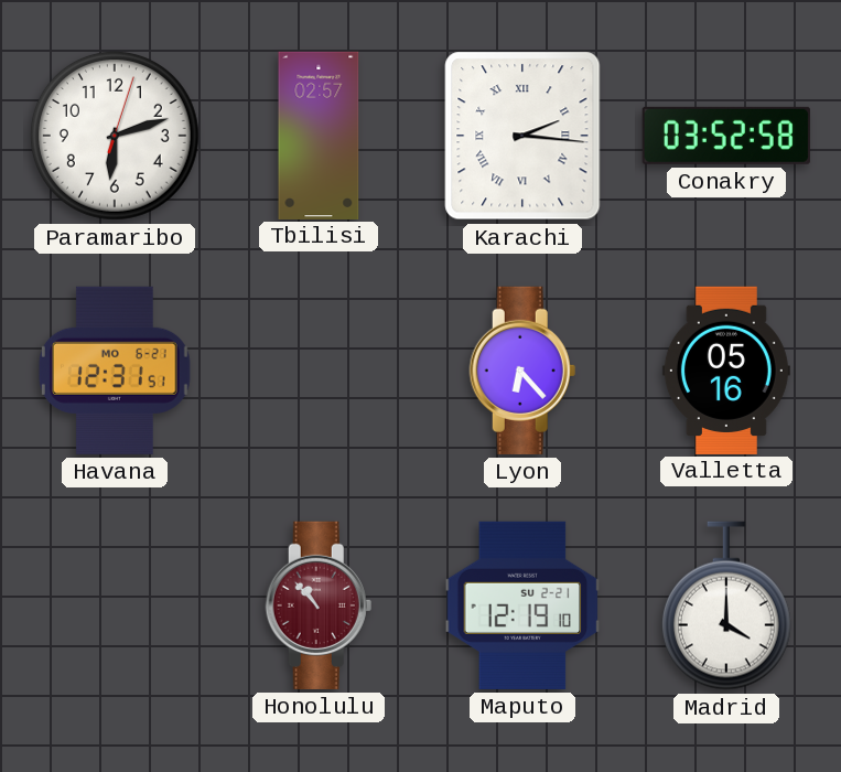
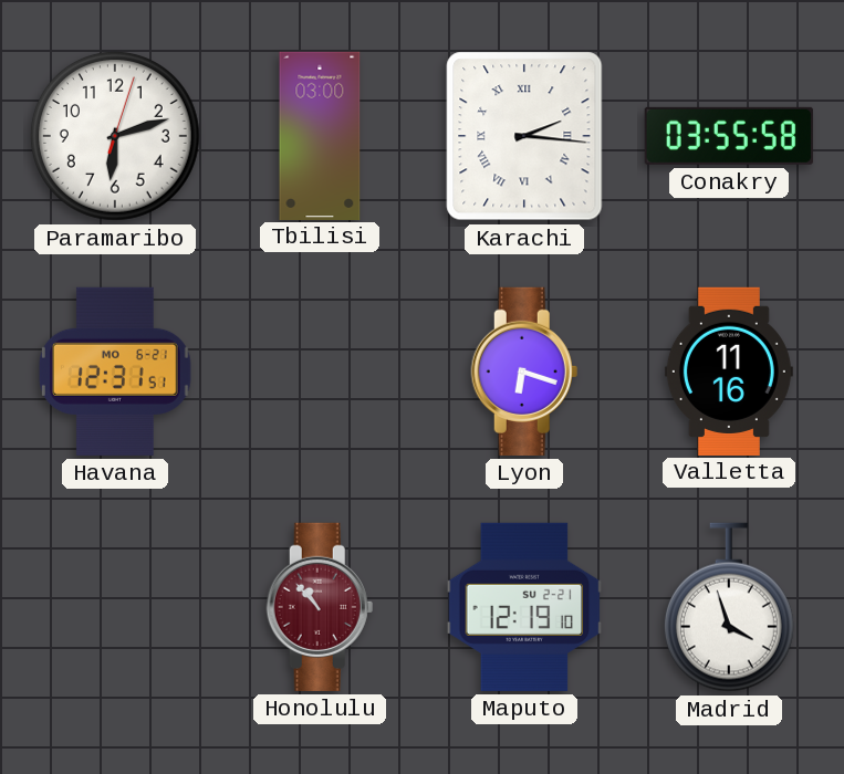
Tbilisi: 02:57 -> 03:00 (320, 135)
Conakry: 03:52 -> 03:55 (729, 136)
Lyon: 6:23 -> 6:18 (524, 372)
Valletta: 05:16 -> 11:16 (729, 370)
Madrid: 4:00 -> 3:57 (729, 607)
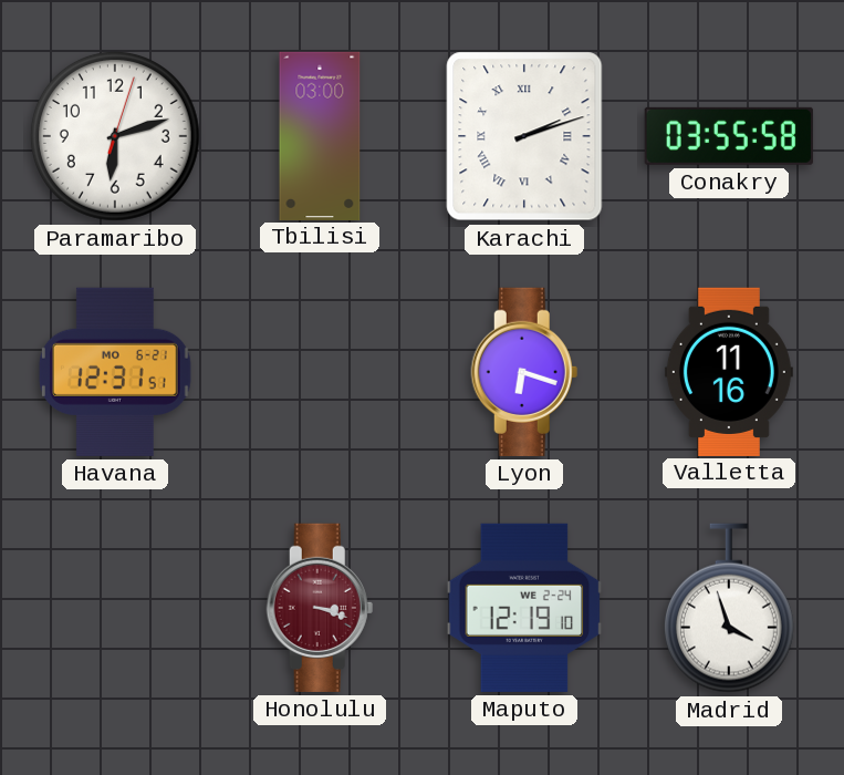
Karachi: 2:16 -> 2:12 (524, 136)
Honolulu: 10:53 -> 3:18 (320, 608)
Maputo date: SU 2-21 -> WE 2-24 (524, 608)
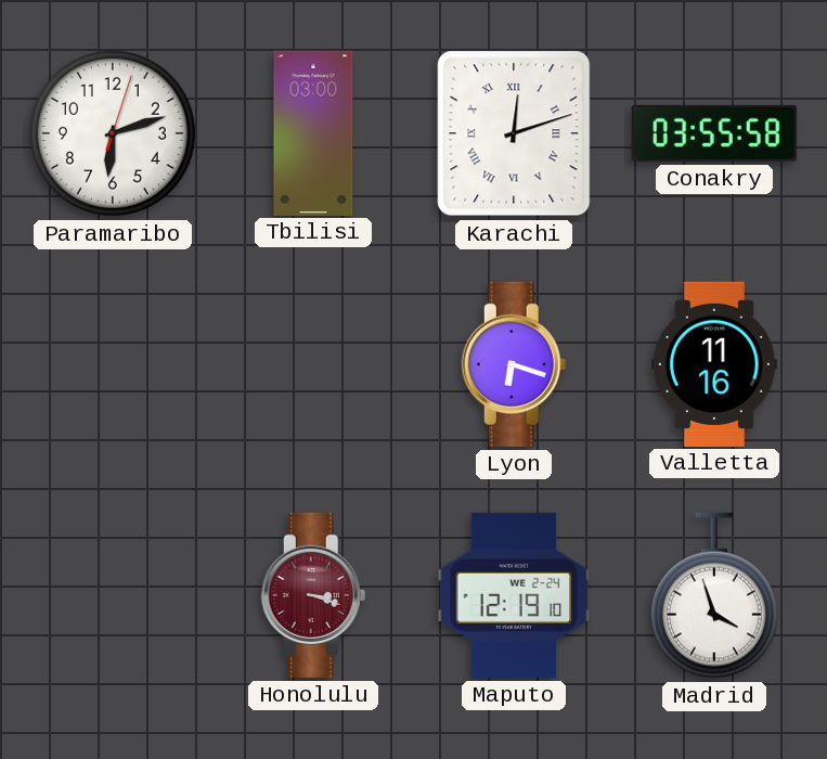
Karachi: 2:12 -> 12:12 (514, 133)
Havana: 12:31 -> none (115, 372)
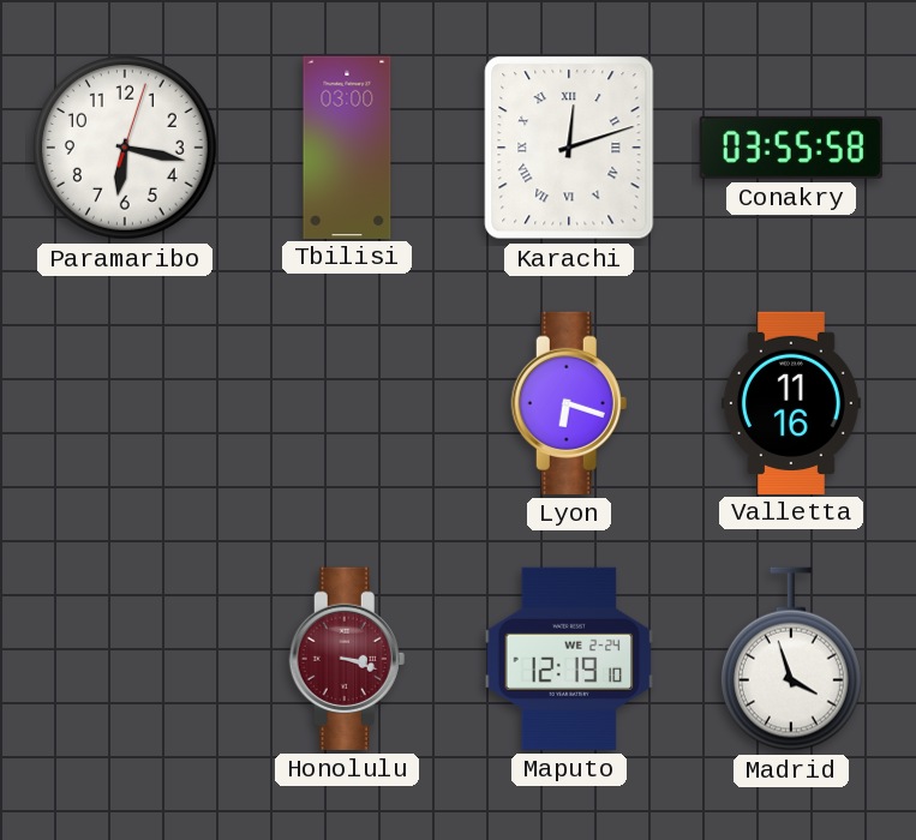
Paramaribo: 6:12 -> 6:17 (125, 148)
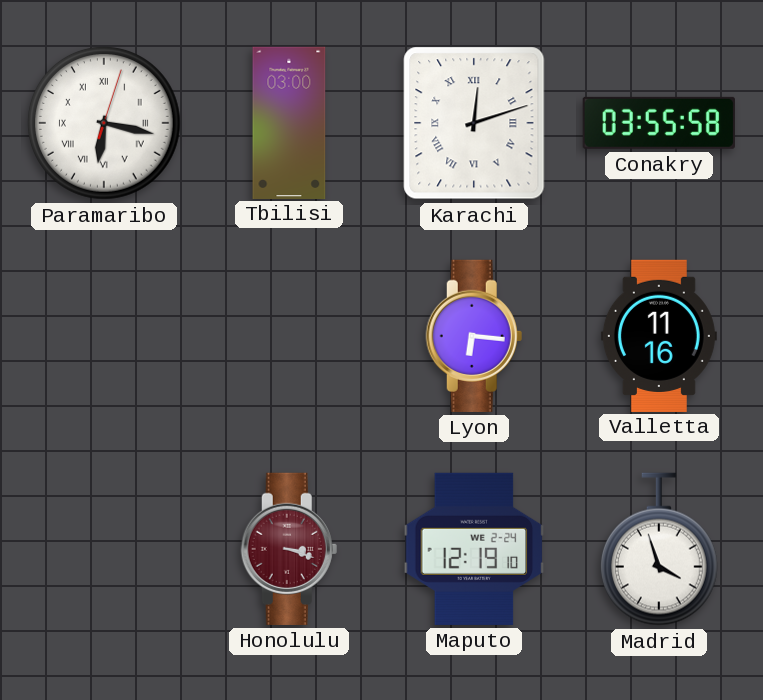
Paramaribo numerals: Arabic -> Roman (104, 123)
Lyon: 6:18 -> 6:16 (474, 336)
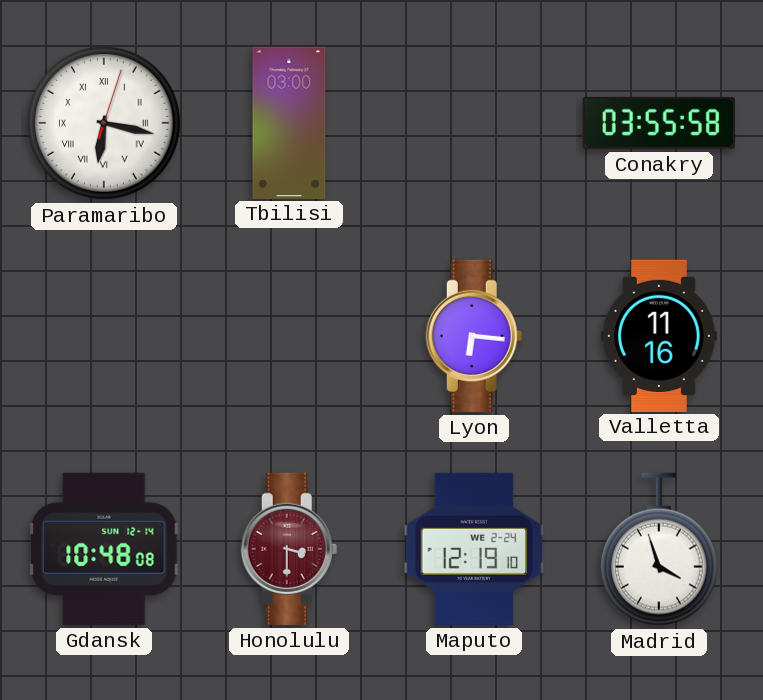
Karachi: 12:12 -> none (474, 123)
Gdansk: none -> 10:48 (104, 549)
Honolulu: 3:18 -> 3:30 (289, 549)
